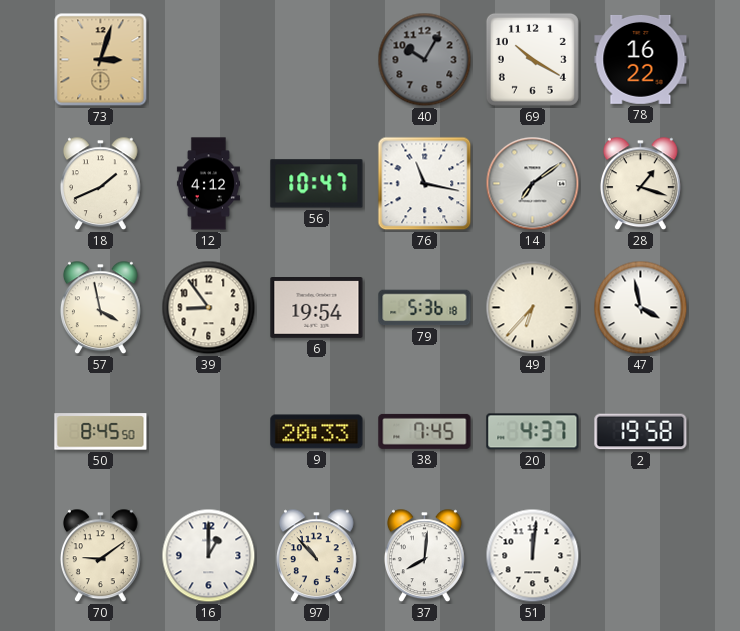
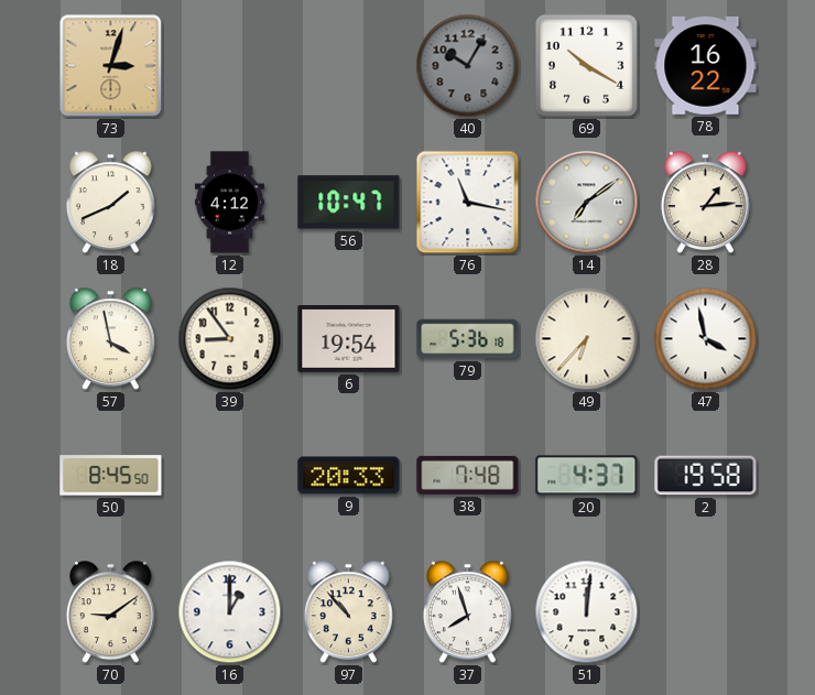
28: 1:18 -> 1:14 (705, 203)
38: 7:45 -> 7:48 (468, 475)
37: 8:01 -> 7:57 (467, 612)
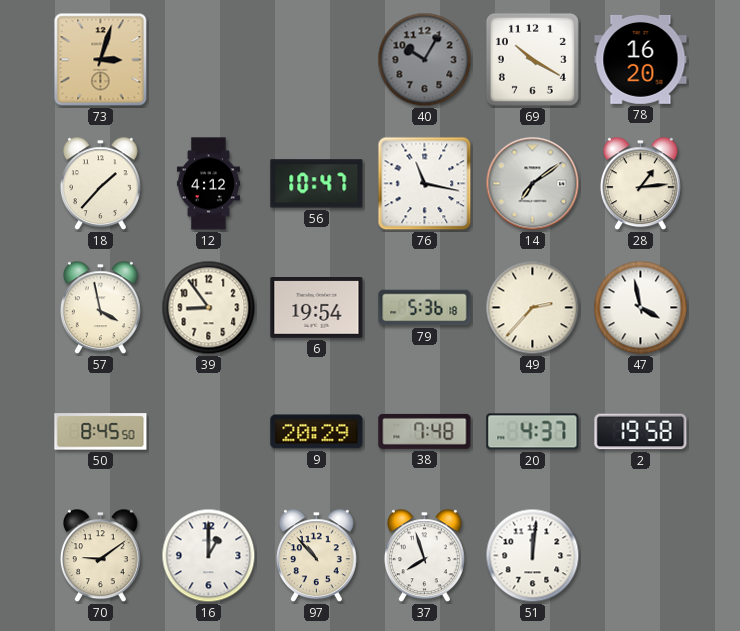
78: 16:22 -> 16:20 (641, 59)
18: 1:41 -> 1:37 (100, 184)
49: 6:37 -> 2:37 (533, 308)
9: 20:33 -> 20:29 (317, 432)
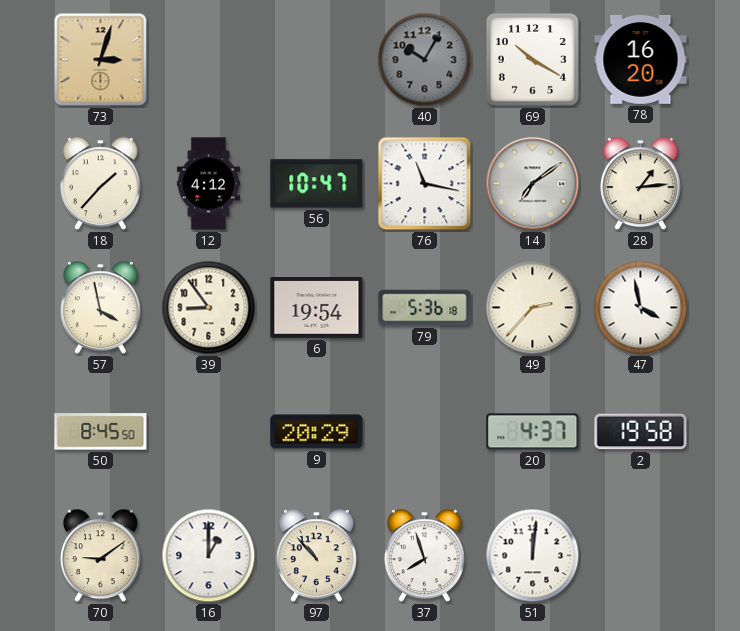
38: 7:48 -> none (425, 431)
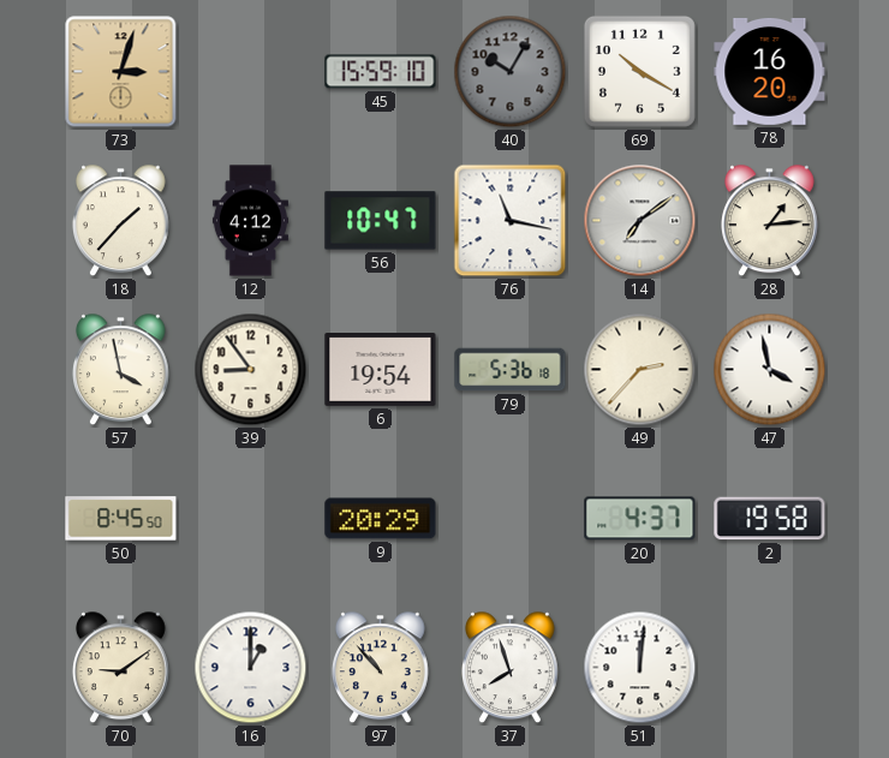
45: none -> 15:59 (381, 72)
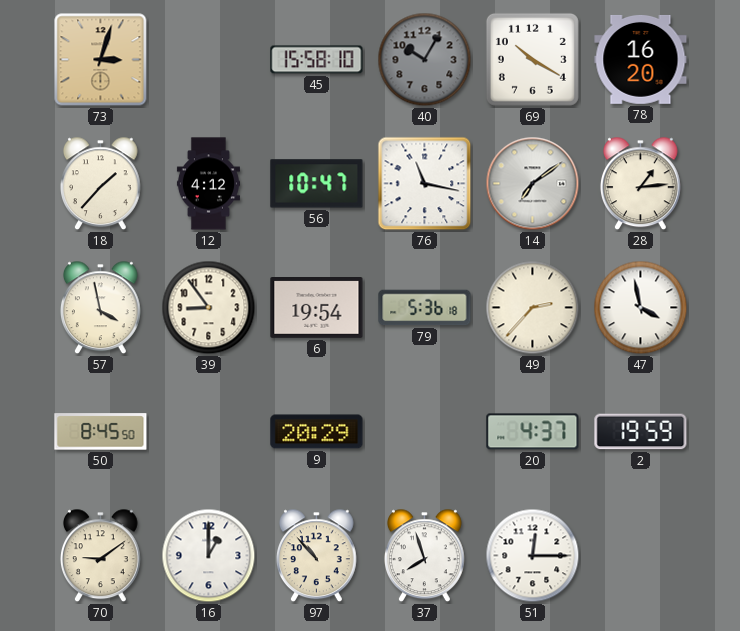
45: 15:59 -> 15:58 (317, 60)
2: 19:58 -> 19:59 (641, 432)
51: 12:01 -> 12:15 (533, 556)
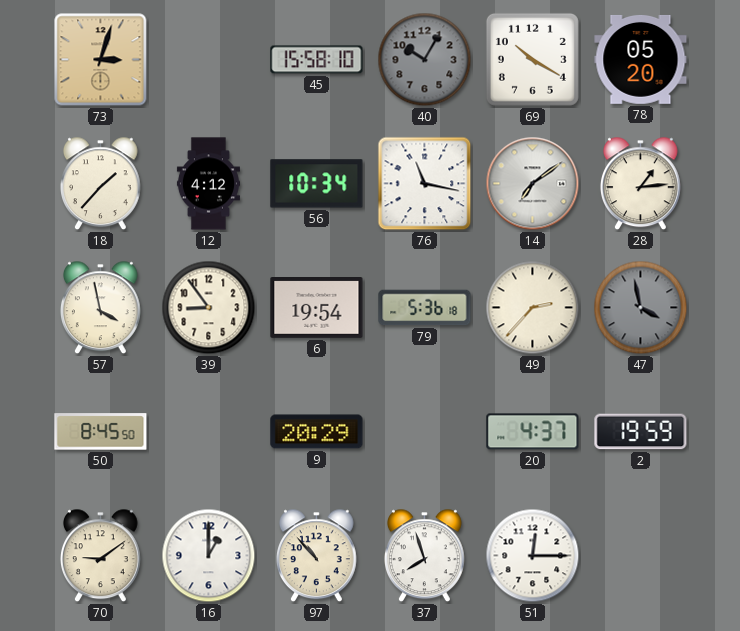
78: 16:20 -> 05:20 (641, 59)
56: 10:47 -> 10:34 (317, 184)
47 dial: white -> grey (641, 308)
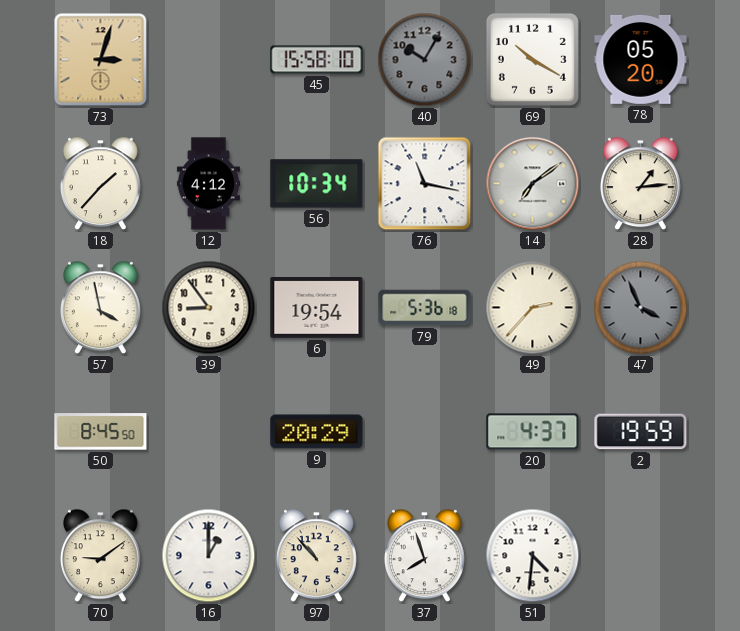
47: 3:58 -> 3:56 (641, 308)
51: 12:15 -> 4:31 (533, 556)
